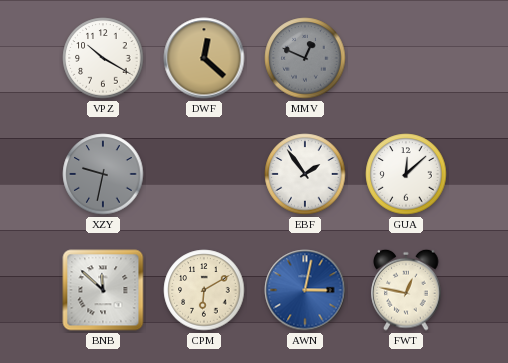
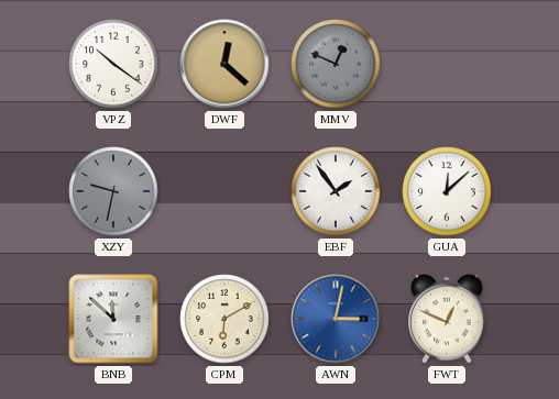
VPZ: 10:20 -> 10:21 (113, 64)
FWT: 12:47 -> 12:49 (447, 319)
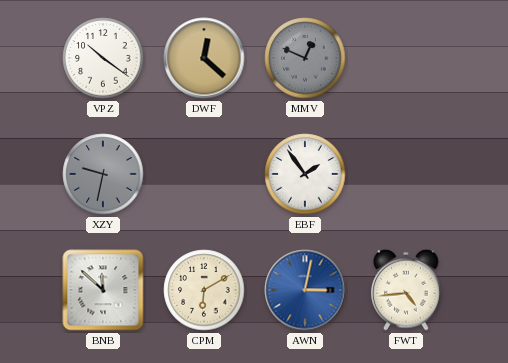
GUA: 12:08 -> none (447, 191)
FWT: 12:49 -> 4:44 (406, 290)
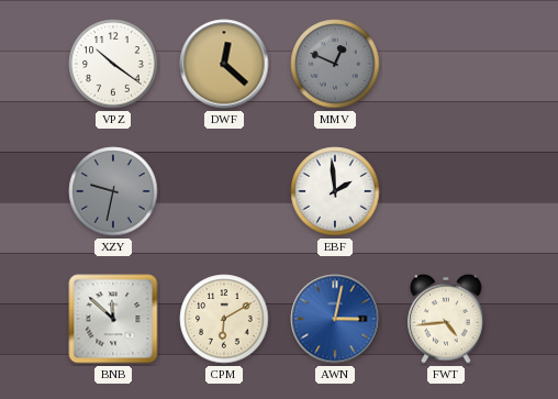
EBF: 1:54 -> 1:59 (335, 191)
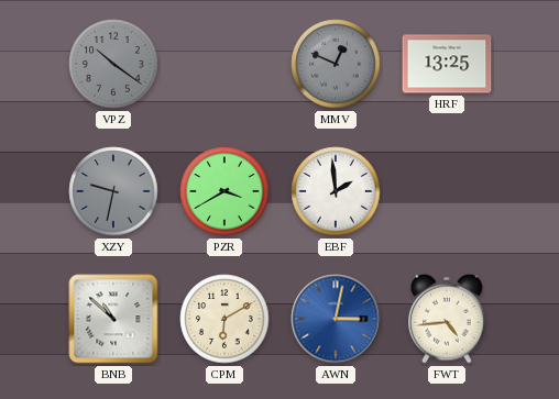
VPZ dial: white -> grey (113, 64)
DWF: 12:22 -> none (224, 64)
HRF: none -> 13:25 (447, 64)
PZR: none -> 3:40 (224, 191)
BNB: 11:52 -> 10:52 (113, 319)
